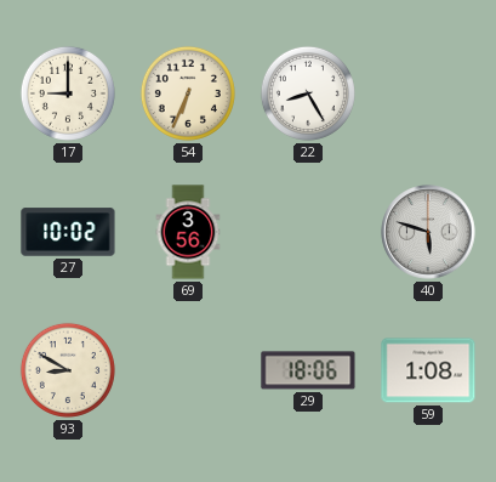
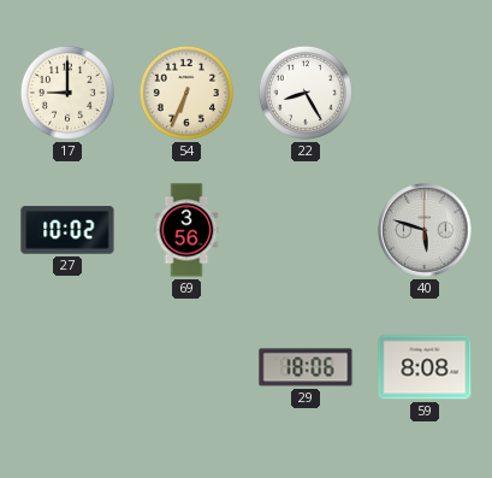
93: 8:50 -> none (68, 370)
59: 1:08 -> 8:08 (425, 367)
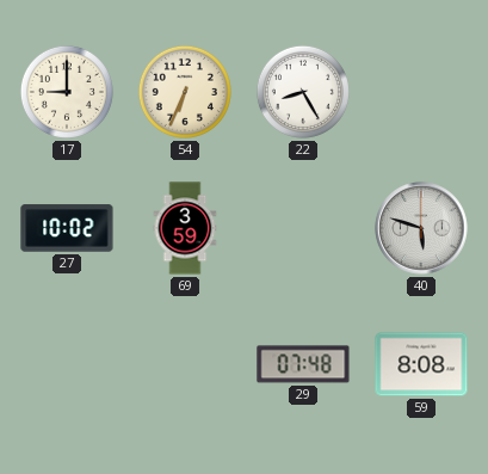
69: 3:56 -> 3:59 (185, 228)
29: 18:06 -> 07:48 (303, 364)
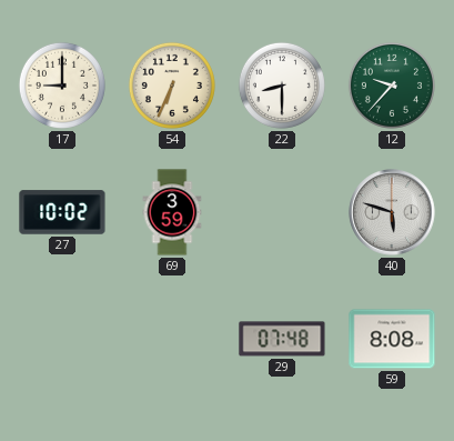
22: 8:25 -> 8:30 (282, 86)
12: none -> 9:37 (392, 86)
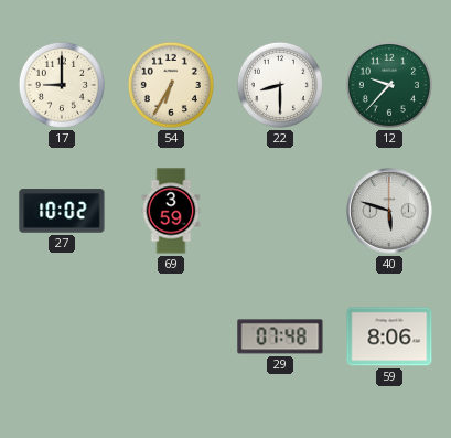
54: 6:34 -> 6:35 (171, 85)
59: 8:08 -> 8:06 (389, 336)
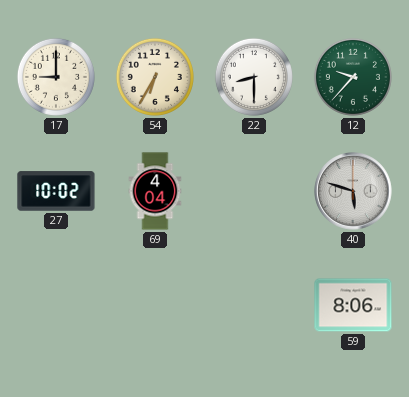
69: 3:59 -> 4:04 (155, 191)
29: 07:48 -> none (280, 336)
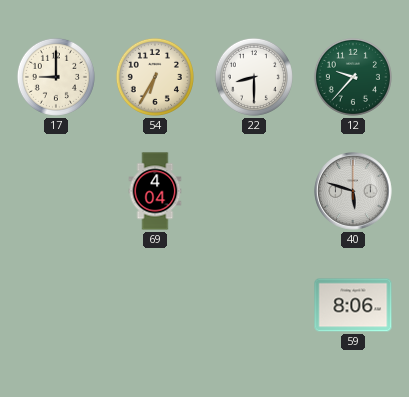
27: 10:02 -> none (56, 191)
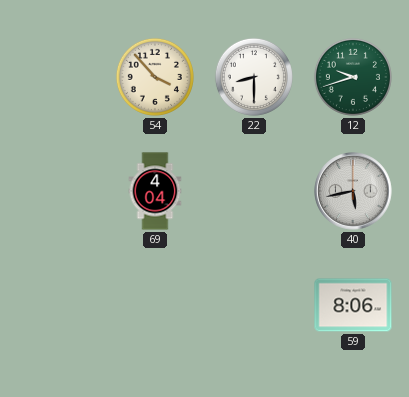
17: 9:00 -> none (56, 77)
54: 6:35 -> 3:53 (155, 77)
12: 9:37 -> 9:42 (353, 77)
40: 5:48 -> 5:43 (353, 191)
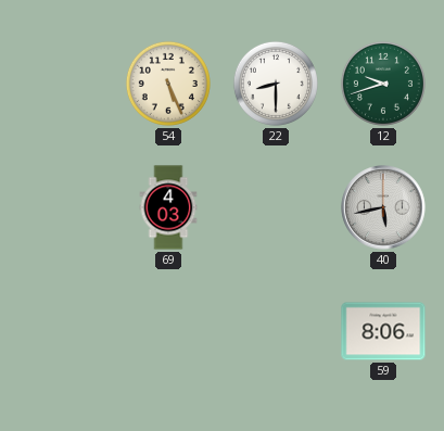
54: 3:53 -> 5:26 (168, 84)
69: 4:04 -> 4:03 (168, 207)
